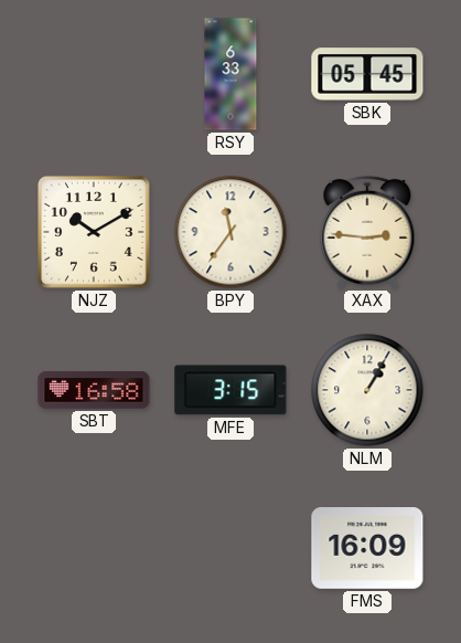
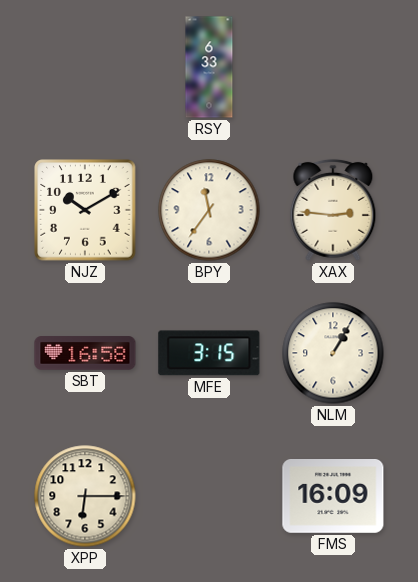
SBK: 05:45 -> none (367, 74)
XPP: none -> 6:15 (85, 496)
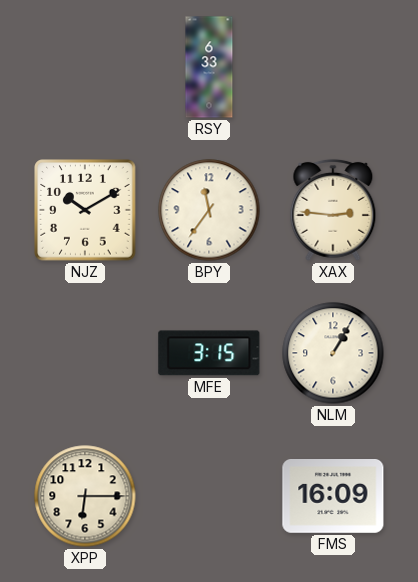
SBT: 16:58 -> none (85, 353)
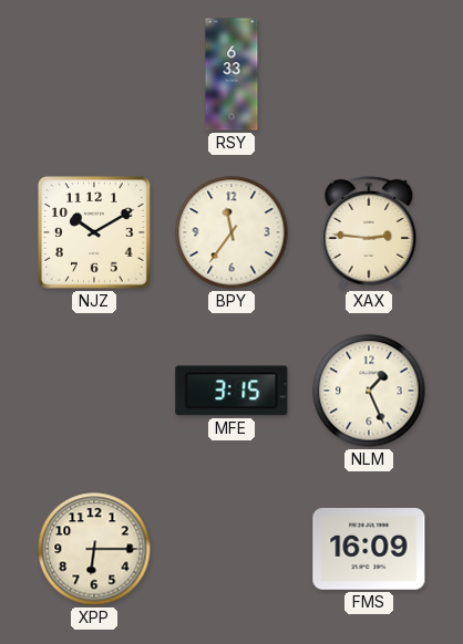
NLM: 1:05 -> 1:26 (369, 391)
